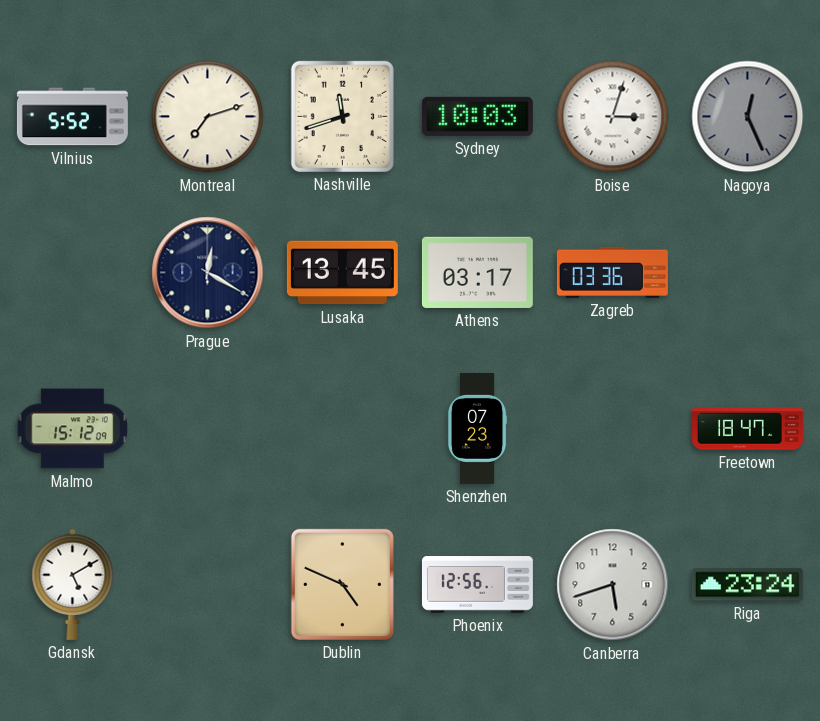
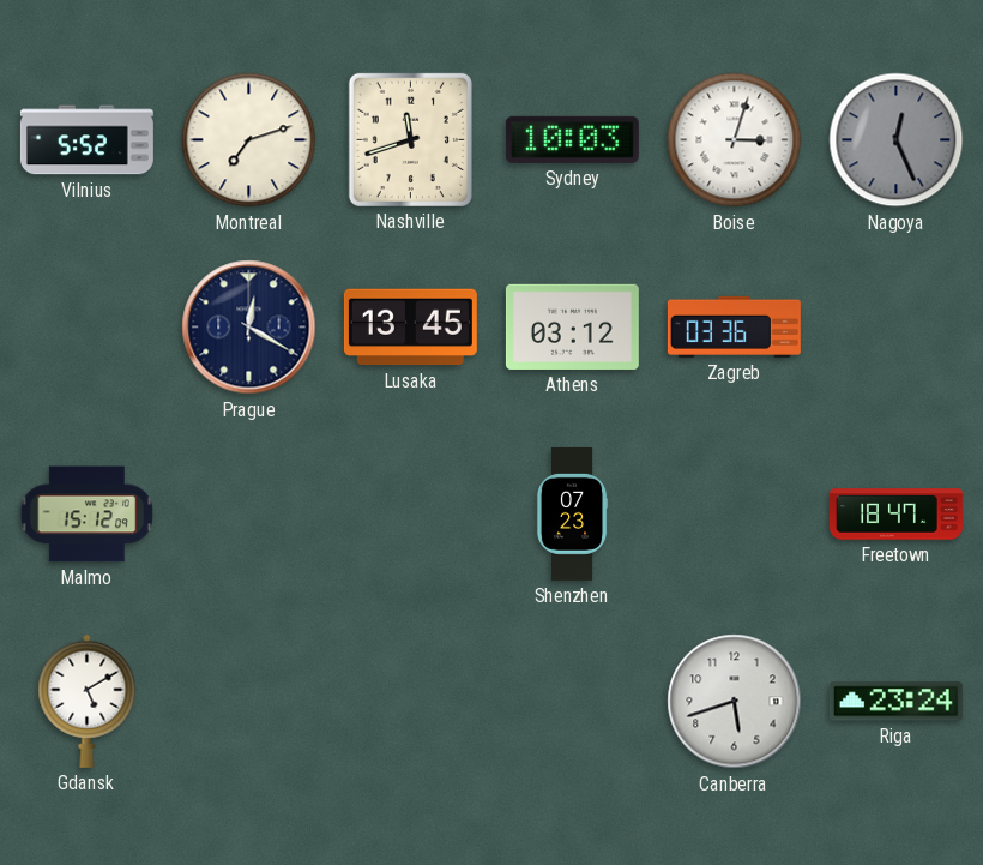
Athens: 03:17 -> 03:12 (572, 326)
Dublin: 4:49 -> none (342, 584)
Phoenix: 12:56 -> none (477, 585)
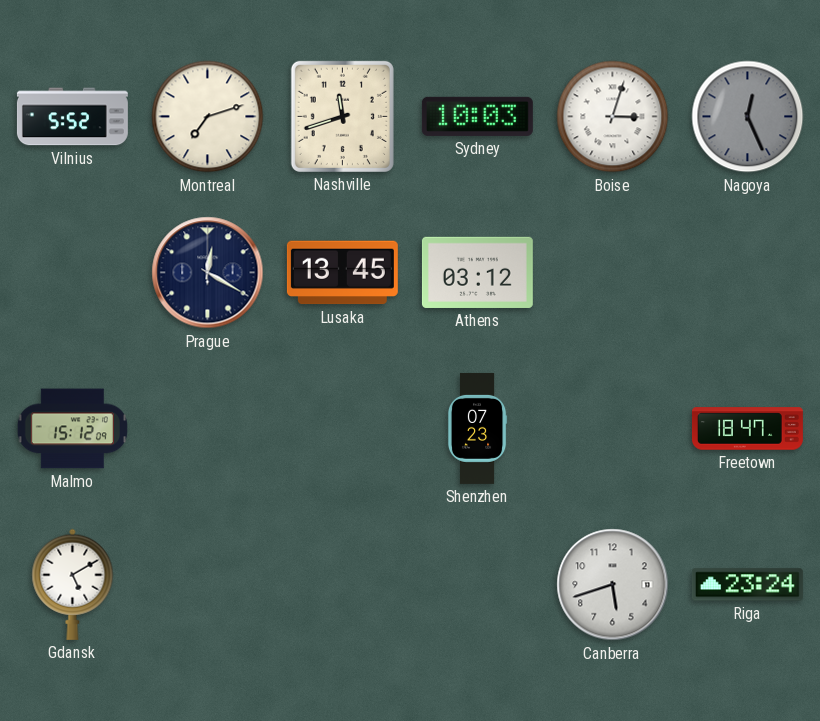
Zagreb: 03:36 -> none (734, 326)
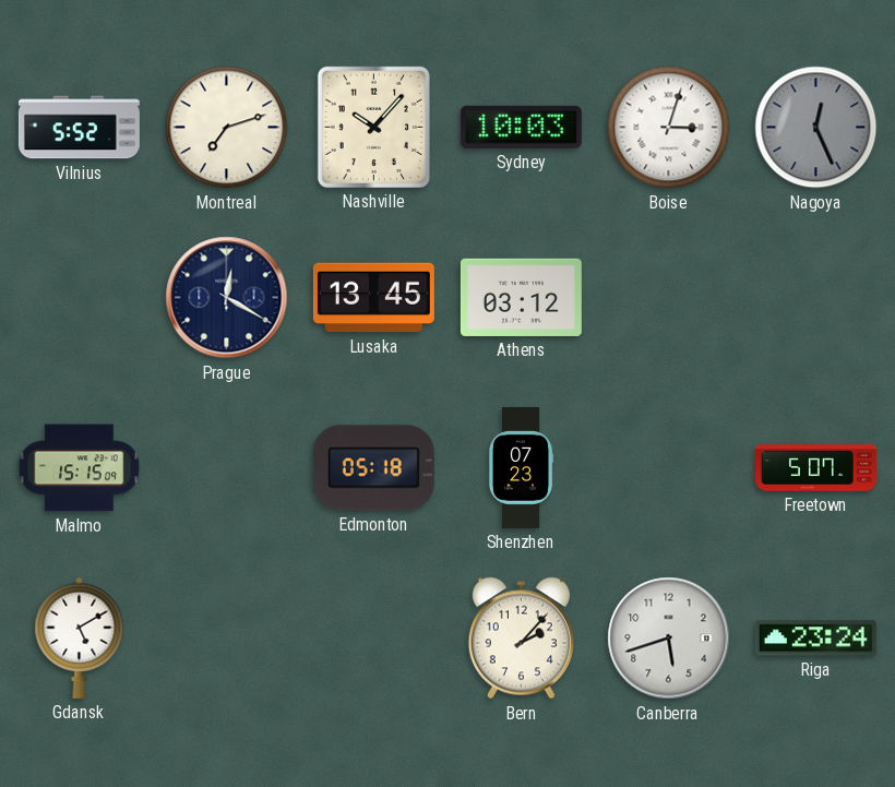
Nashville: 11:42 -> 10:07 (373, 127)
Malmo: 15:12 -> 15:15 (79, 468)
Edmonton: none -> 05:18 (373, 468)
Freetown: 18:47 -> 5:07 (815, 468)
Bern: none -> 2:07 (521, 639)
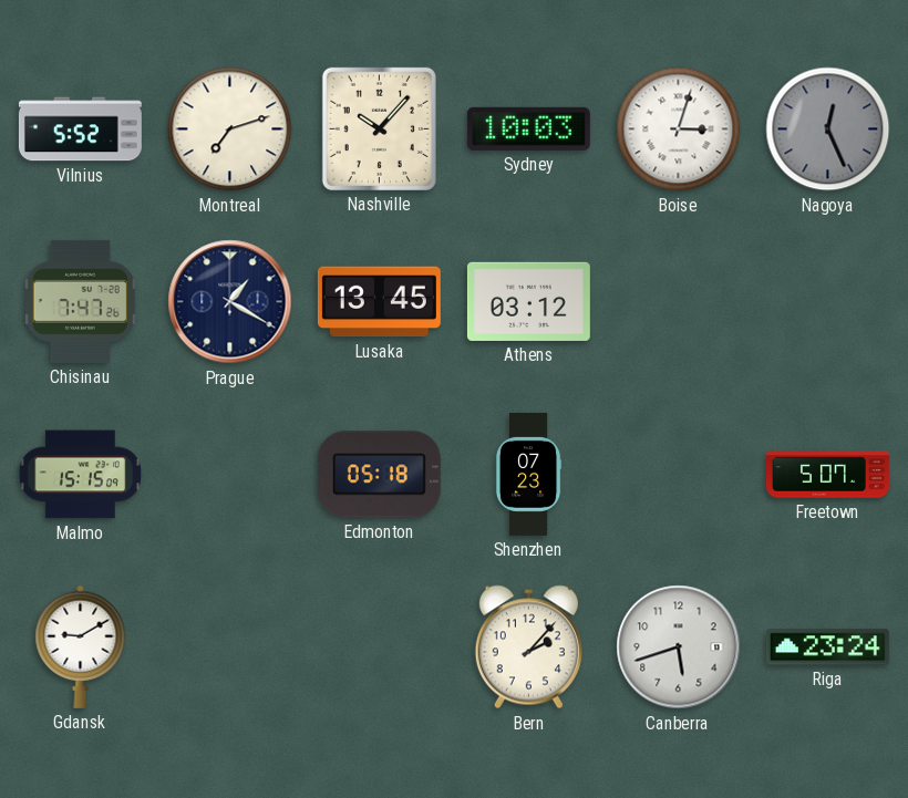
Chisinau: none -> 7:47 (80, 301)
Prague: 12:20 -> 1:20 (230, 302)
Gdansk: 5:10 -> 9:10 (81, 646)
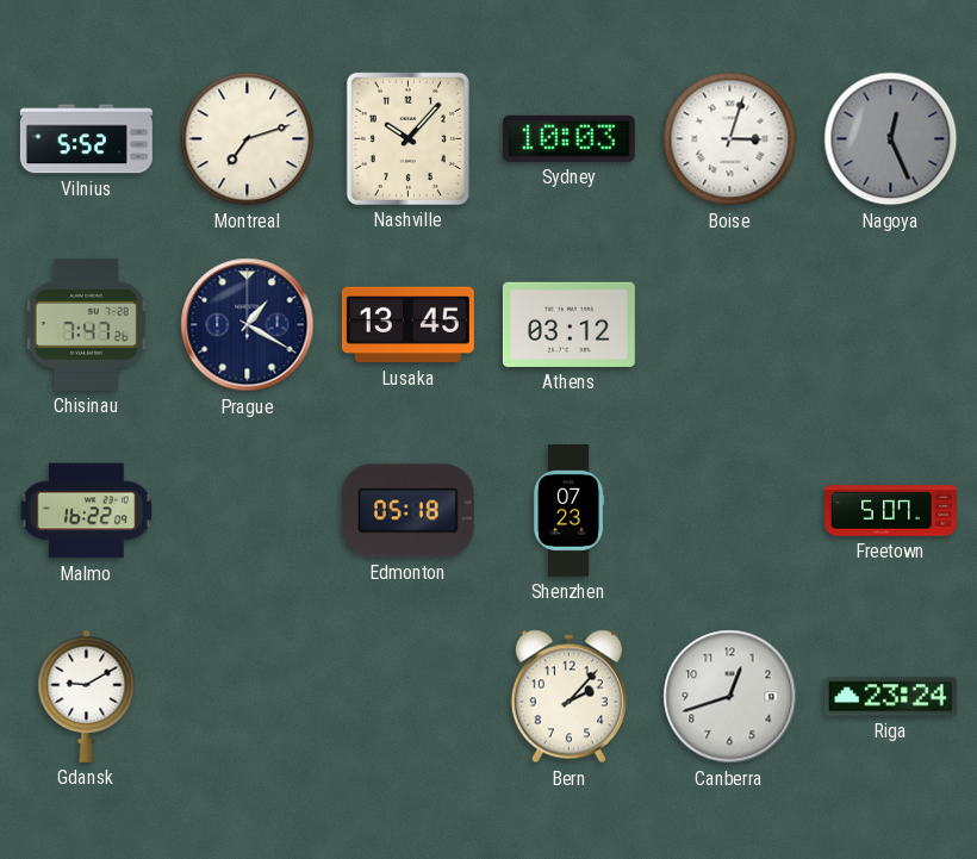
Malmo: 15:15 -> 16:22 (86, 511)
Canberra: 5:42 -> 12:42 (730, 697)
